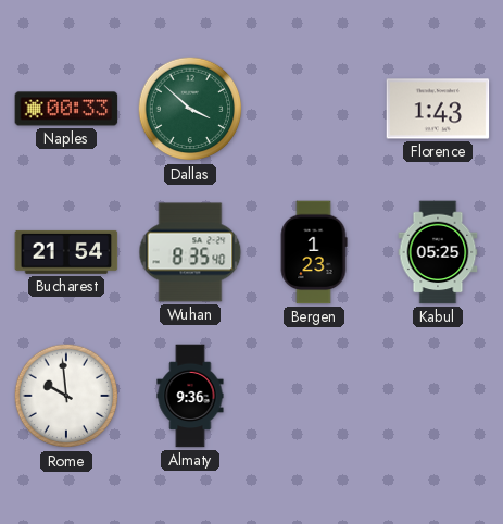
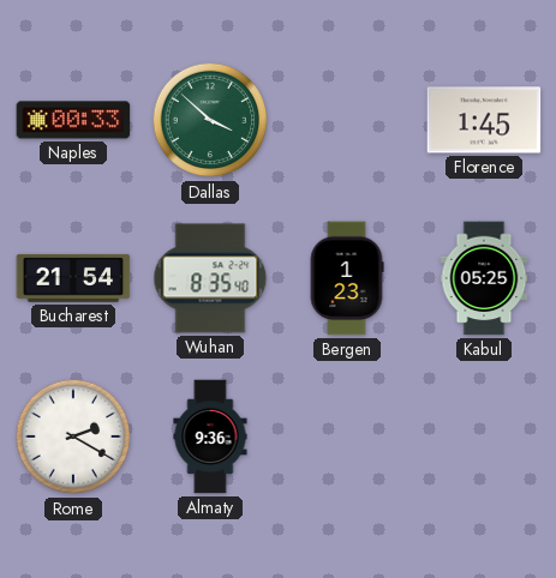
Florence: 1:43 -> 1:45 (484, 120)
Rome: 9:59 -> 2:20 (73, 436)
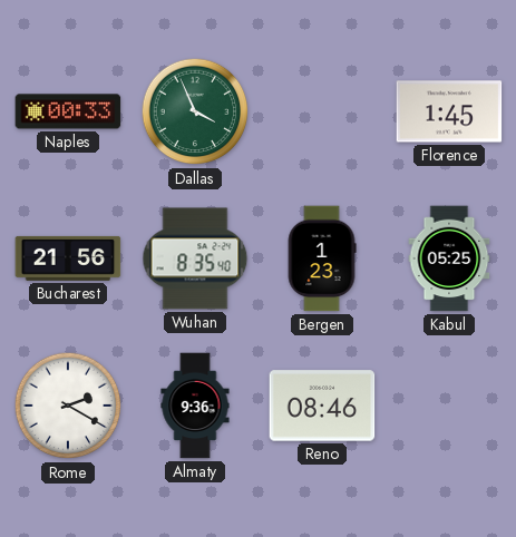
Dallas: 3:52 -> 3:56 (195, 111)
Bucharest: 21:54 -> 21:56 (68, 258)
Reno: none -> 08:46 (322, 406)
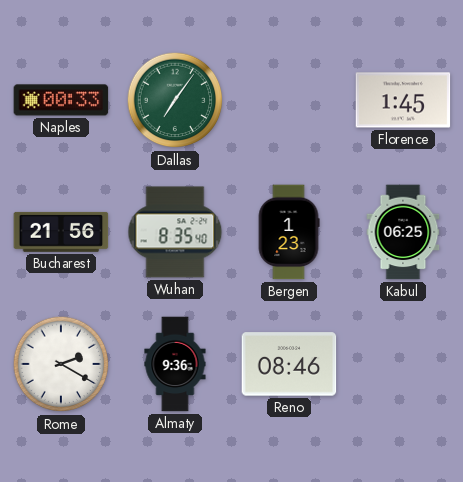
Dallas: 3:56 -> 7:06 (175, 100)
Kabul: 05:25 -> 06:25 (403, 232)
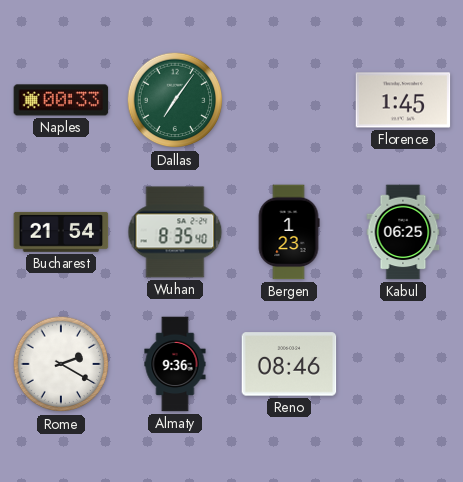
Bucharest: 21:56 -> 21:54 (61, 232)
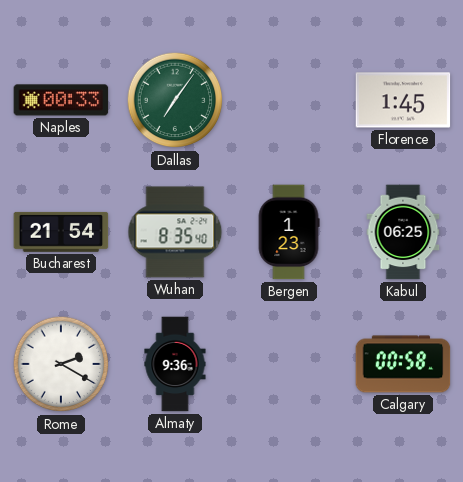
Reno: 08:46 -> none (289, 364)
Calgary: none -> 00:58 (403, 364)
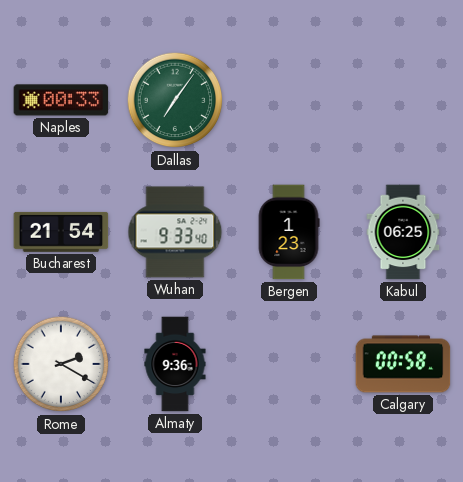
Florence: 1:45 -> none (403, 100)
Wuhan: 8:35 -> 9:33 (175, 232)
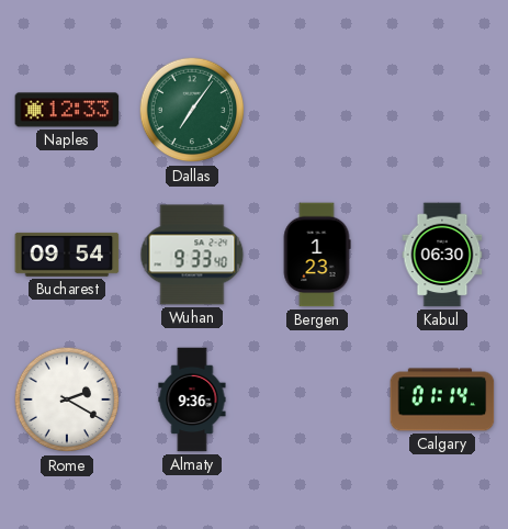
Naples: 00:33 -> 12:33 (67, 110)
Bucharest: 21:54 -> 09:54 (67, 255)
Kabul: 06:25 -> 06:30 (442, 255)
Calgary: 00:58 -> 01:14 (442, 399)
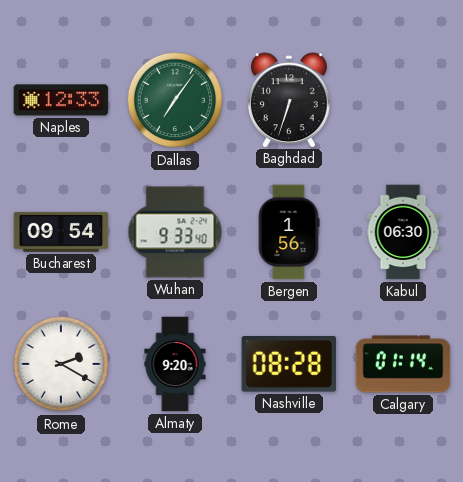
Baghdad: none -> 6:33 (290, 100)
Bergen: 1:23 -> 1:56 (289, 232)
Almaty: 9:36 -> 9:20 (175, 364)
Nashville: none -> 08:28 (289, 365)
